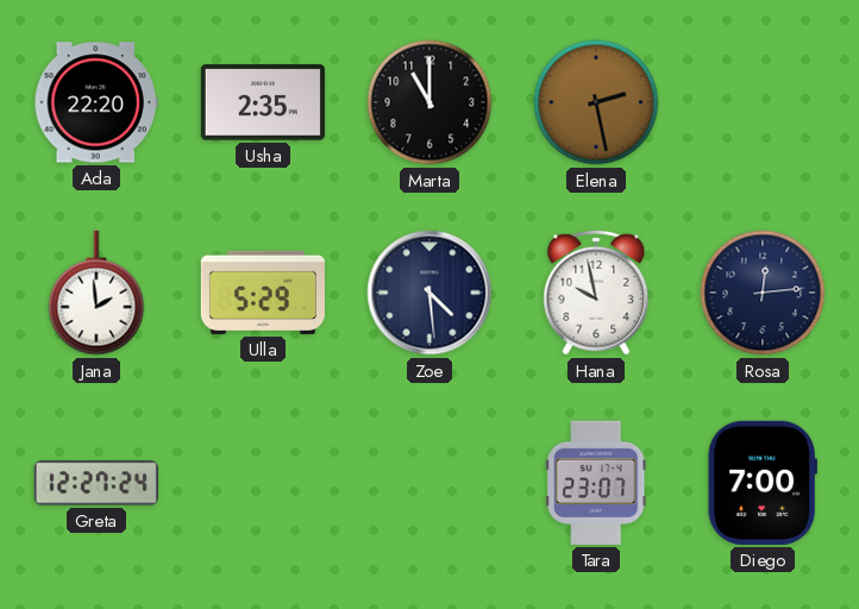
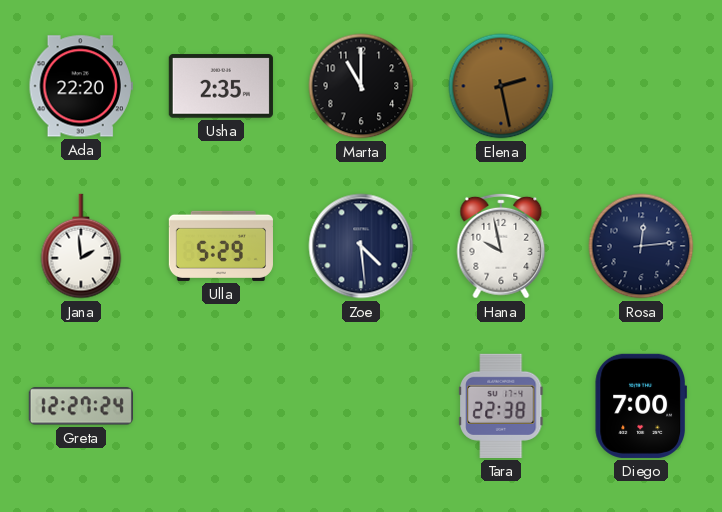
Tara: 23:07 -> 22:38 (502, 406)
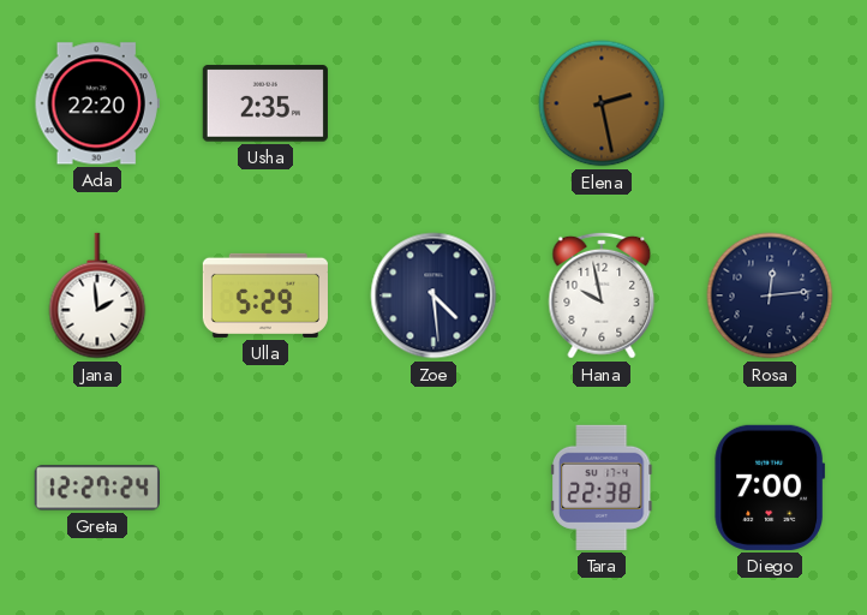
Marta: 11:00 -> none (361, 86)
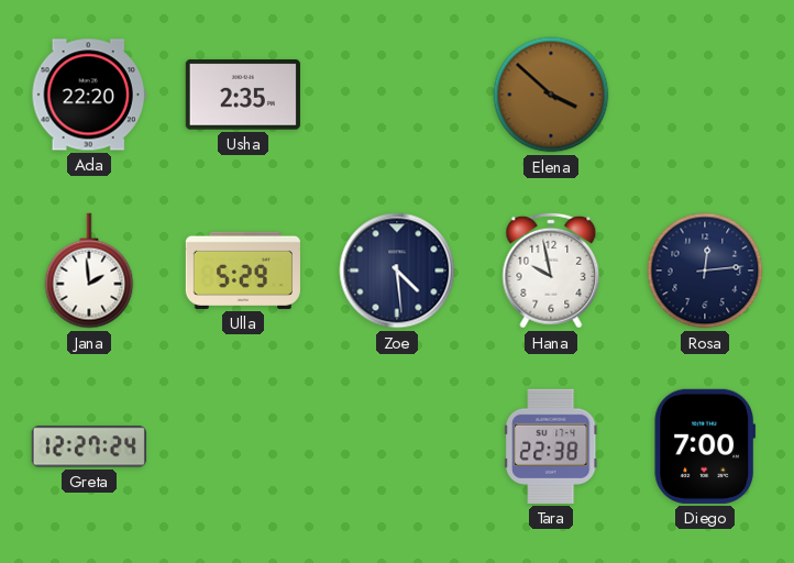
Elena: 2:28 -> 3:52 (551, 95)
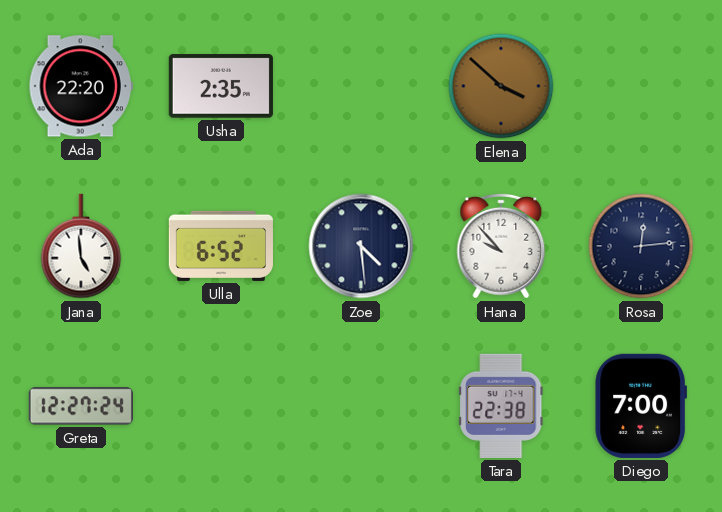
Jana: 1:59 -> 4:59 (81, 246)
Ulla: 5:29 -> 6:52 (221, 246)
Hana: 9:58 -> 9:53 (501, 246)
